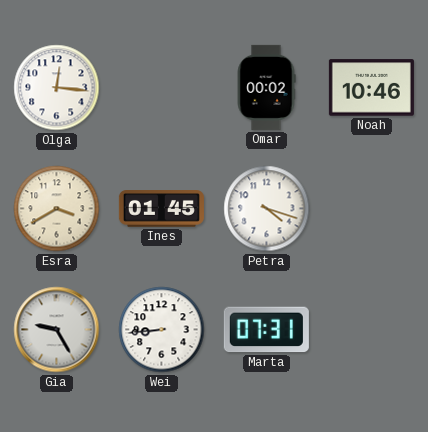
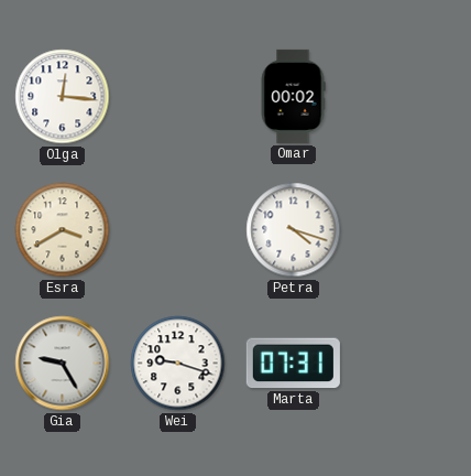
Noah: 10:46 -> none (371, 88)
Ines: 01:45 -> none (161, 209)
Wei: 8:44 -> 9:18 (178, 364)
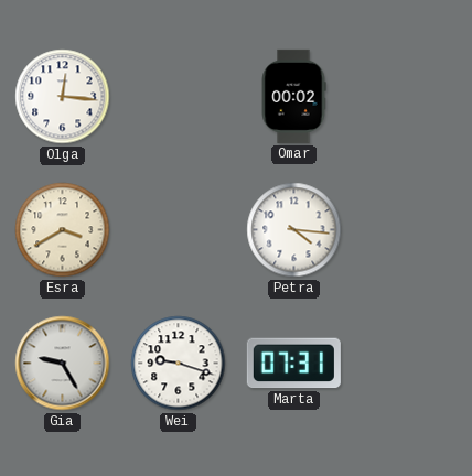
Petra: 4:18 -> 4:16 (294, 230)
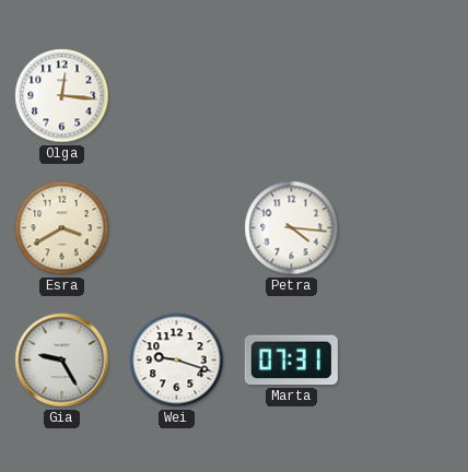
Omar: 00:02 -> none (293, 96)
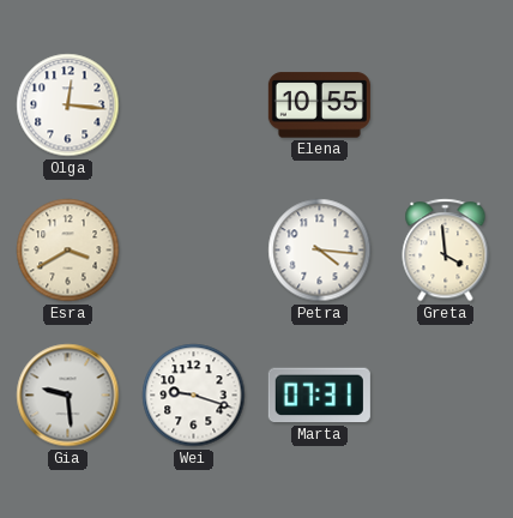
Elena: none -> 10:55 (319, 106)
Greta: none -> 3:59 (446, 251)
Gia: 9:25 -> 9:29 (68, 396)
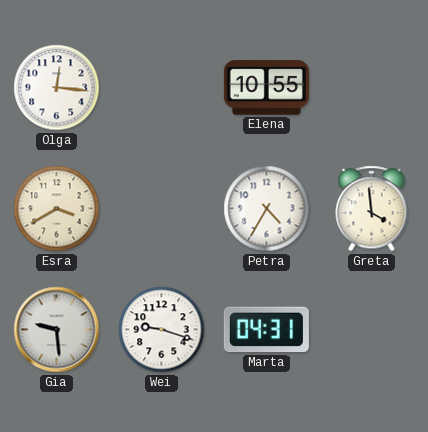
Petra: 4:16 -> 4:35 (267, 209)
Marta: 07:31 -> 04:31 (266, 330)
